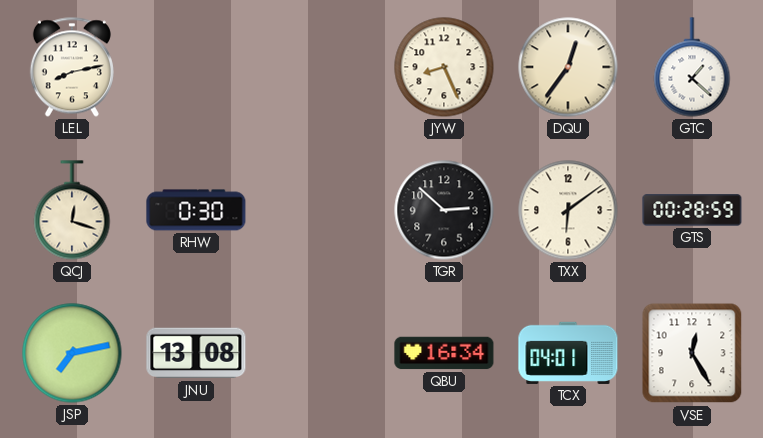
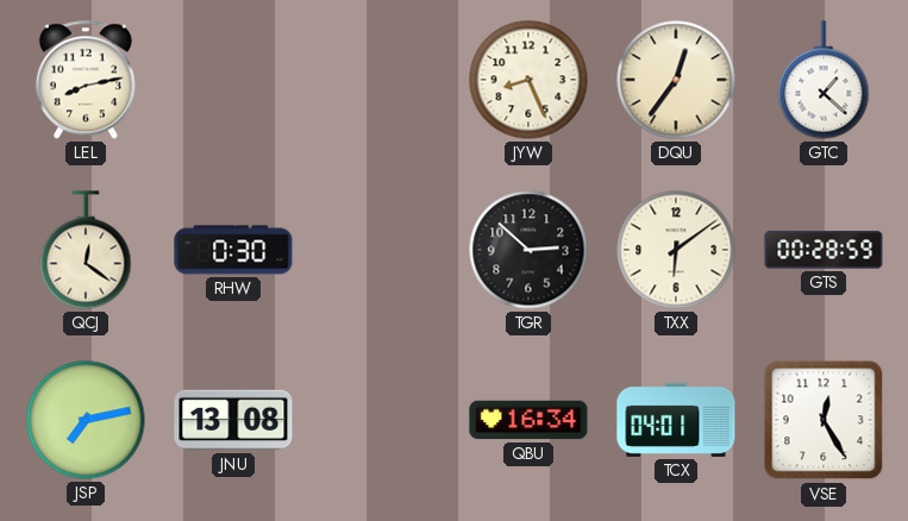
QCJ: 12:18 -> 12:21 (86, 250)
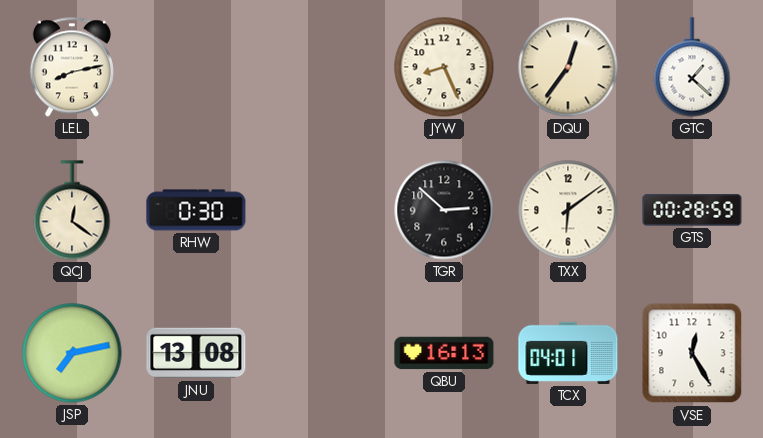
QBU: 16:34 -> 16:13 (444, 353)
